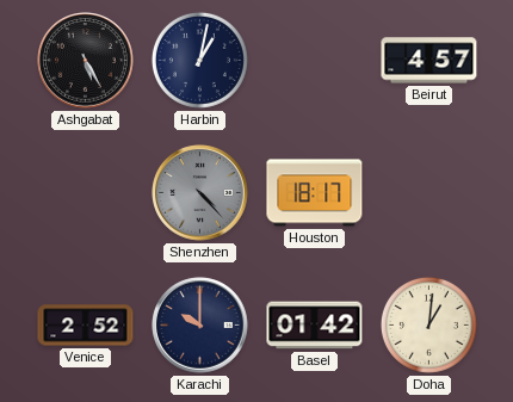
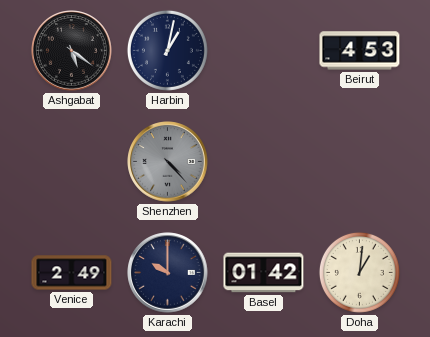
Ashgabat: 5:25 -> 5:21 (72, 51)
Beirut: 4:57 -> 4:53 (360, 51)
Houston: 18:17 -> none (315, 193)
Venice: 2:52 -> 2:49 (72, 273)
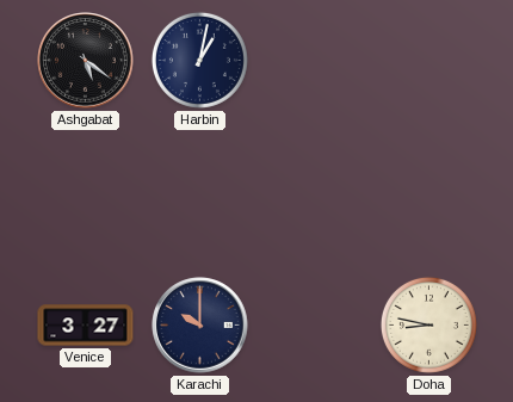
Beirut: 4:53 -> none (360, 51)
Shenzhen: 4:23 -> none (168, 162)
Venice: 2:49 -> 3:27 (86, 326)
Basel: 01:42 -> none (264, 273)
Doha: 1:01 -> 8:47 (428, 324)
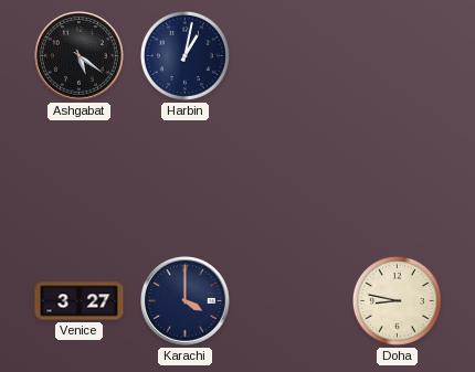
Karachi: 10:00 -> 4:00 (186, 301)
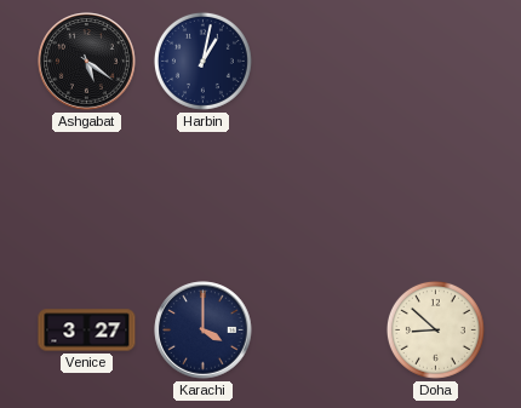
Doha: 8:47 -> 8:52 (435, 329)
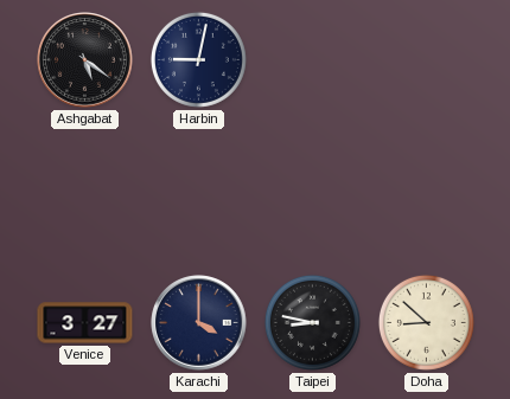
Harbin: 1:02 -> 9:02 (198, 59)
Taipei: none -> 8:47 (312, 322)
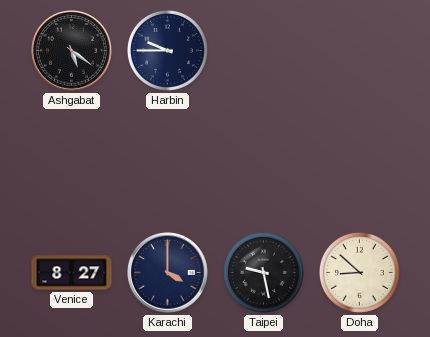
Harbin: 9:02 -> 9:45 (167, 50)
Venice: 3:27 -> 8:27 (72, 273)
Taipei: 8:47 -> 9:28 (263, 272)
